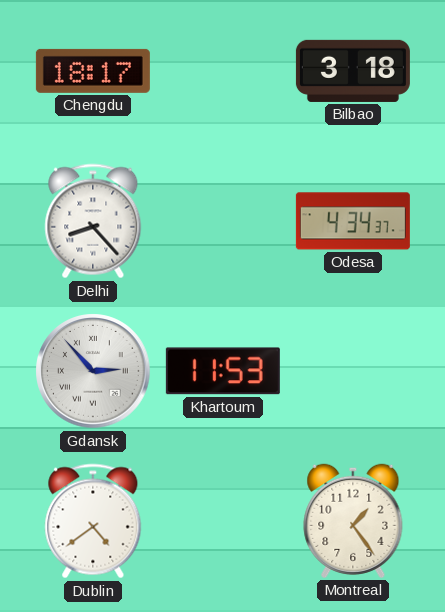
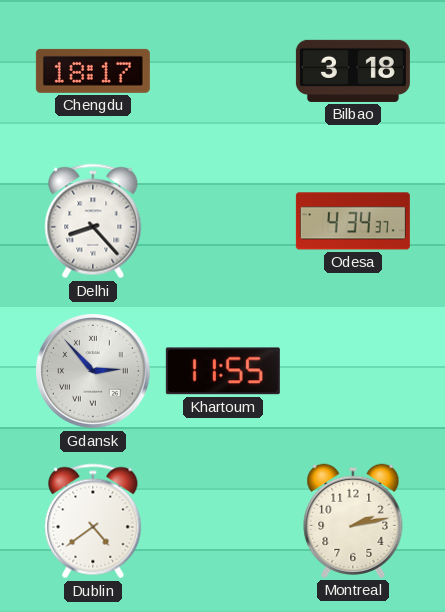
Khartoum: 11:53 -> 11:55 (223, 371)
Montreal: 1:24 -> 2:13 (353, 521)
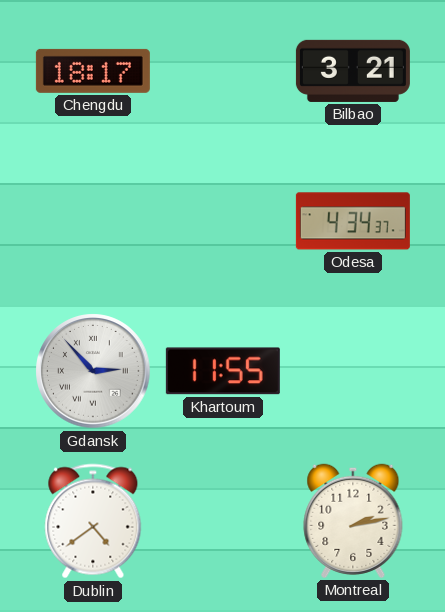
Bilbao: 3:18 -> 3:21 (353, 71)
Delhi: 8:23 -> none (93, 221)
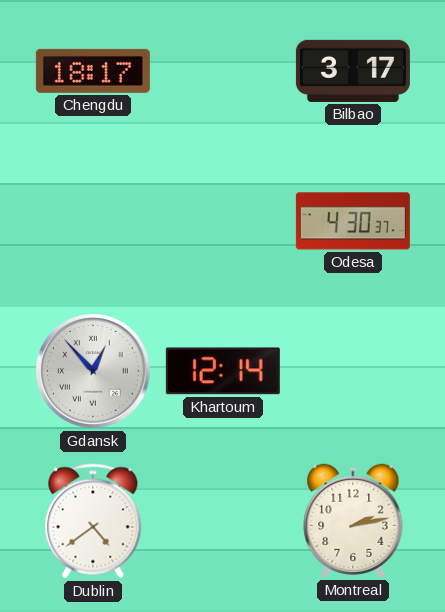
Bilbao: 3:21 -> 3:17 (353, 71)
Odesa: 4:34 -> 4:30 (353, 221)
Gdansk: 2:53 -> 12:53 (93, 371)
Khartoum: 11:55 -> 12:14 (223, 371)
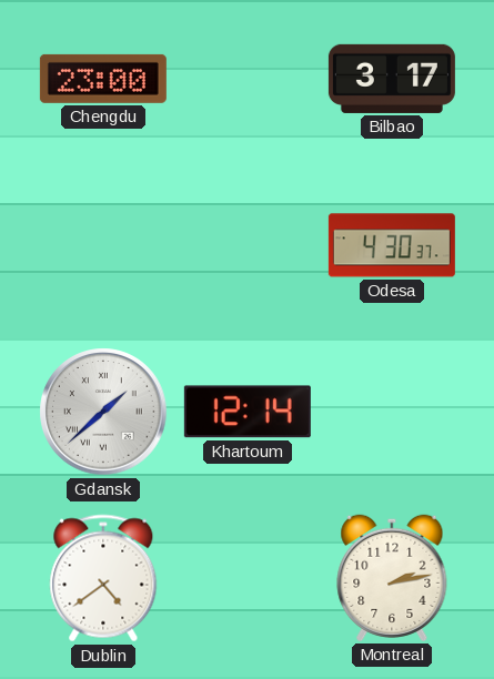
Chengdu: 18:17 -> 23:00 (103, 79)
Gdansk: 12:53 -> 1:38 (103, 412)
